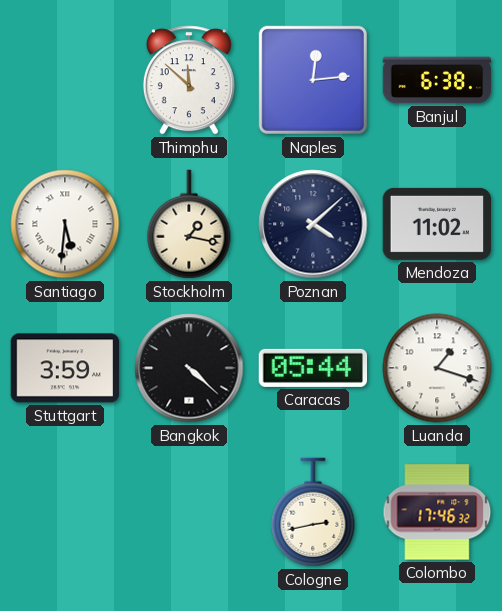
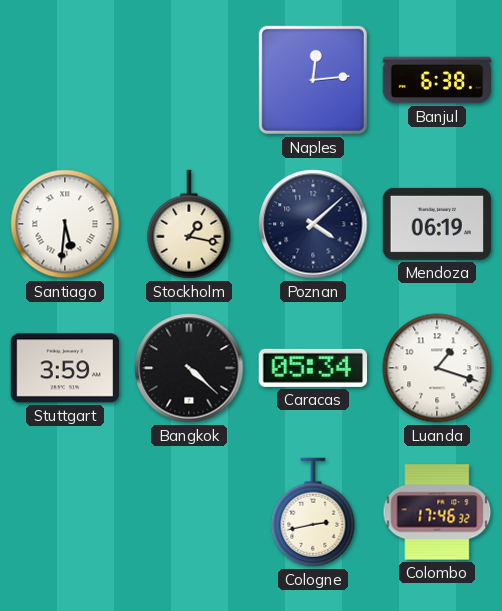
Thimphu: 11:52 -> none (189, 80)
Mendoza: 11:02 -> 06:19 (437, 224)
Caracas: 05:44 -> 05:34 (312, 368)
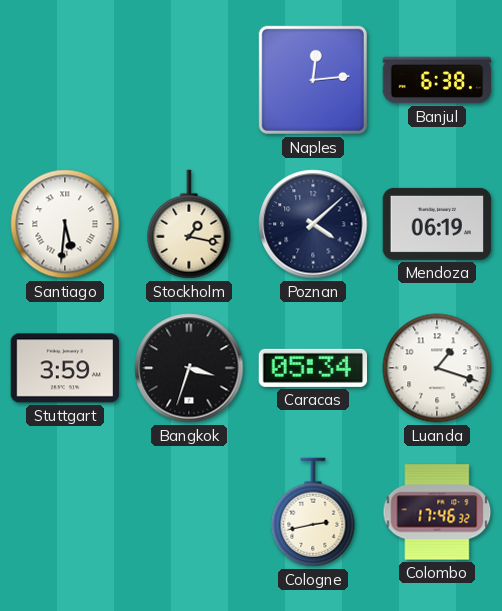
Bangkok: 4:22 -> 3:33 (189, 368)
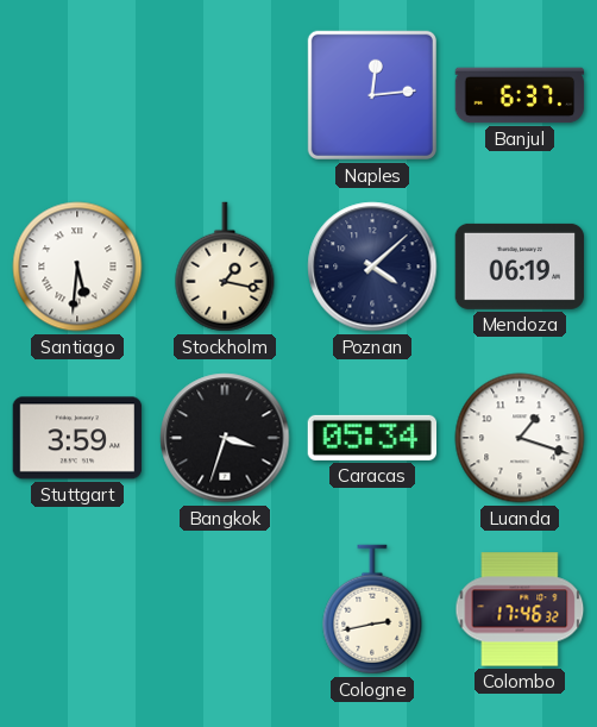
Banjul: 6:38 -> 6:37 (520, 95)
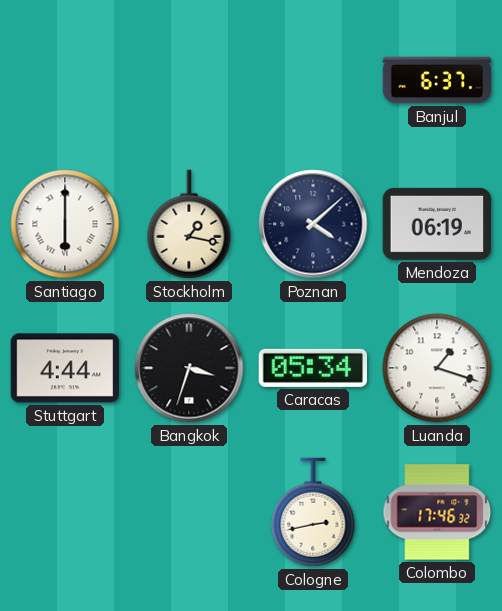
Naples: 12:14 -> none (372, 95)
Santiago: 5:31 -> 6:00 (65, 224)
Stuttgart: 3:59 -> 4:44 (65, 368)
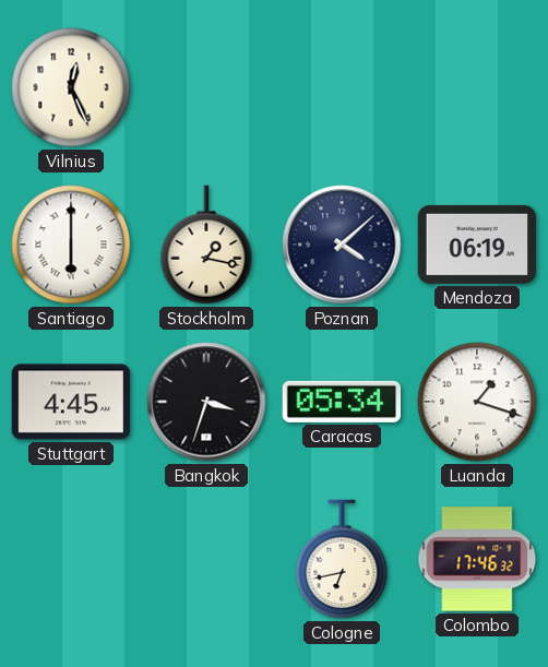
Vilnius: none -> 12:26 (71, 87)
Banjul: 6:37 -> none (437, 80)
Stuttgart: 4:44 -> 4:45 (71, 402)
Cologne: 2:43 -> 6:43 (342, 559)
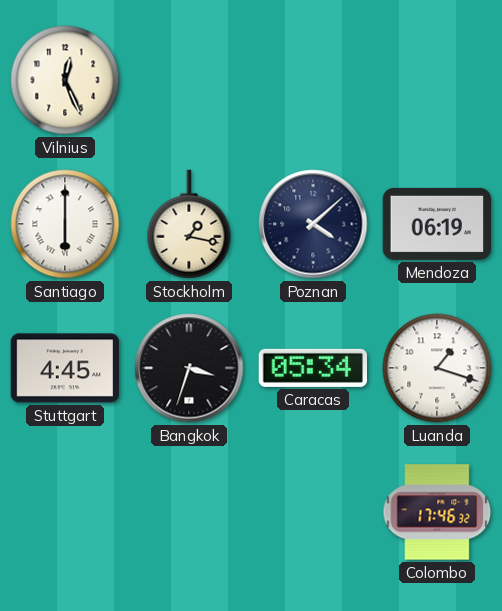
Cologne: 6:43 -> none (342, 559)
